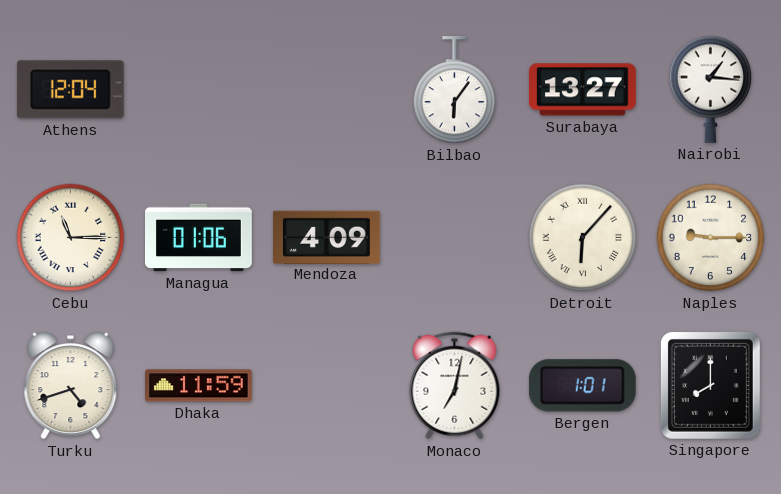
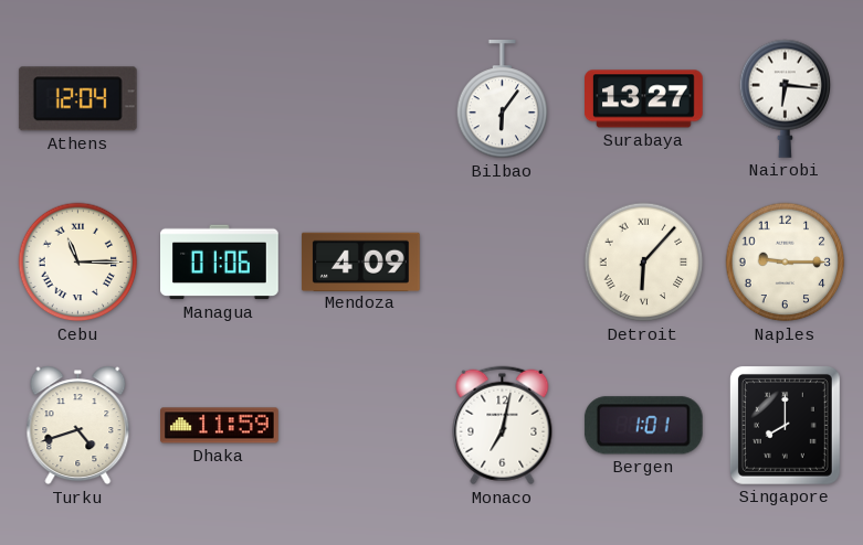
Nairobi: 1:16 -> 6:16 (786, 98)
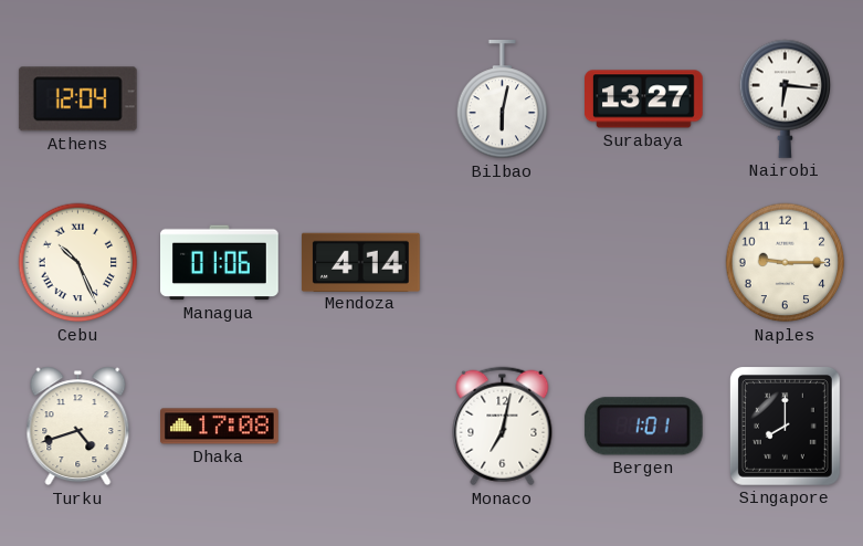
Bilbao: 6:06 -> 6:02 (503, 101)
Cebu: 11:15 -> 10:26 (78, 263)
Mendoza: 4:09 -> 4:14 (361, 262)
Detroit: 6:07 -> none (644, 263)
Dhaka: 11:59 -> 17:08 (220, 427)
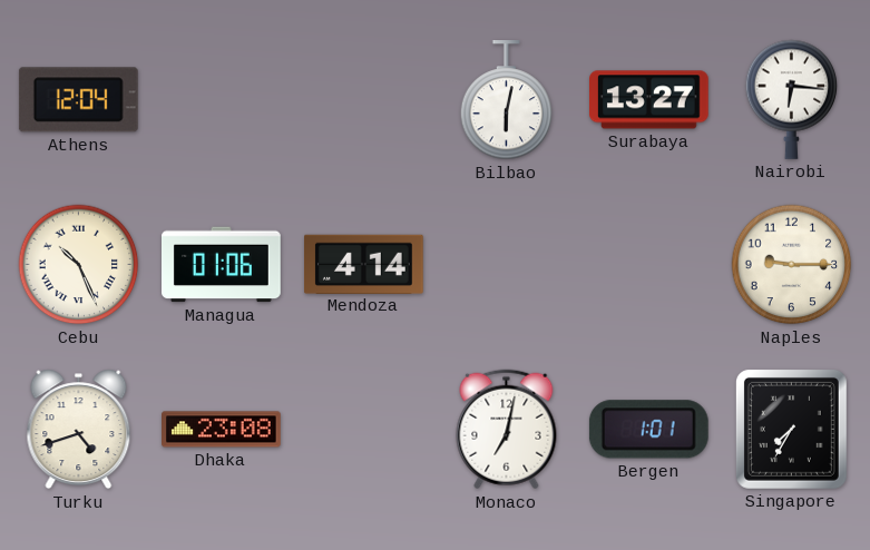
Dhaka: 17:08 -> 23:08 (222, 430)
Singapore: 8:00 -> 7:35 (791, 429)
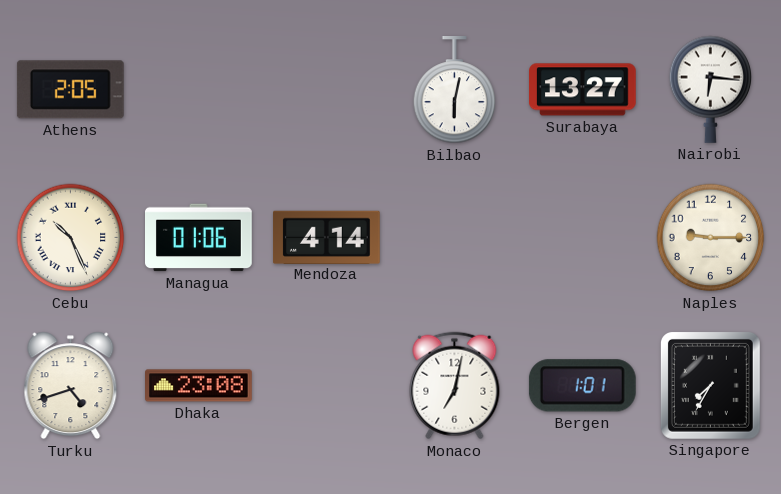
Athens: 12:04 -> 2:05 (70, 90)
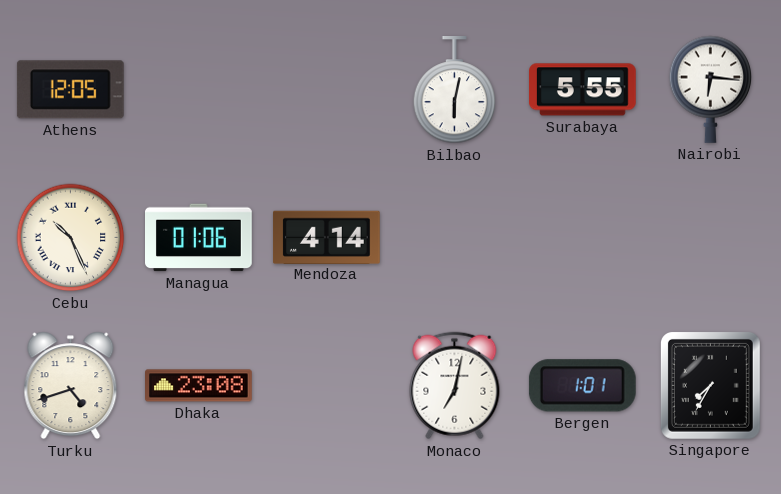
Athens: 2:05 -> 12:05 (70, 90)
Surabaya: 13:27 -> 5:55 (583, 90)
Naples: 9:15 -> none (711, 238)
